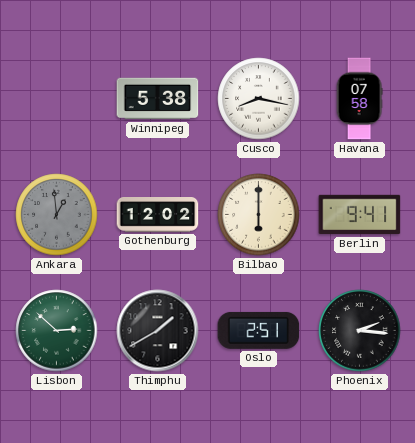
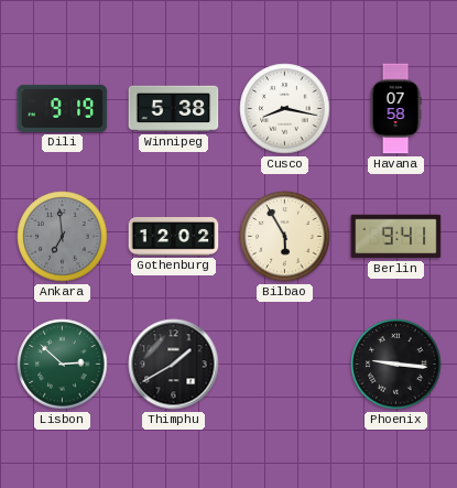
Dili: none -> 9:19 (63, 108)
Ankara: 12:59 -> 6:59 (63, 237)
Bilbao: 6:00 -> 5:55 (285, 237)
Oslo: 2:51 -> none (259, 330)
Phoenix: 2:16 -> 9:16 (396, 365)
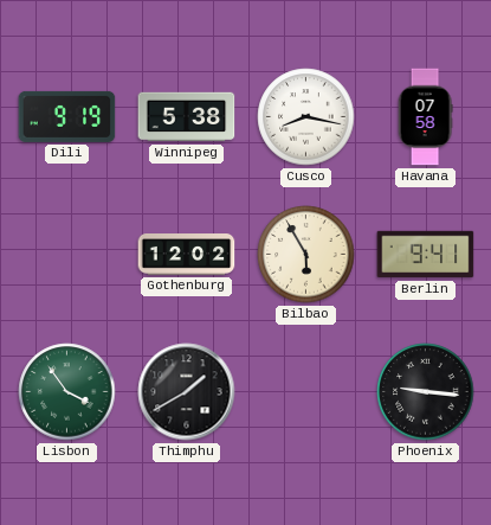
Ankara: 6:59 -> none (63, 237)
Lisbon: 2:52 -> 3:54 (67, 392)
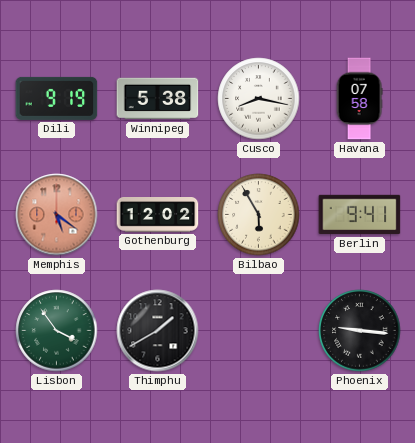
Memphis: none -> 5:21 (57, 215)
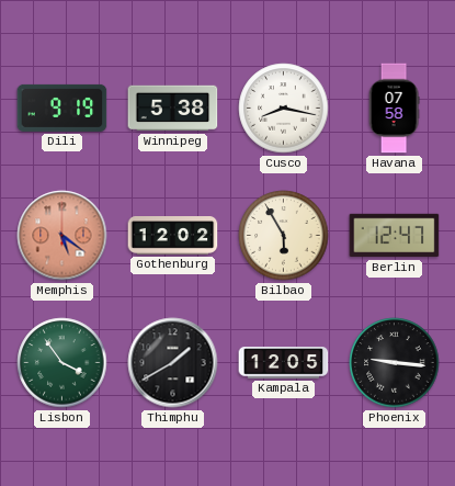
Berlin: 9:41 -> 12:47 (395, 236)
Kampala: none -> 12:05 (284, 363)
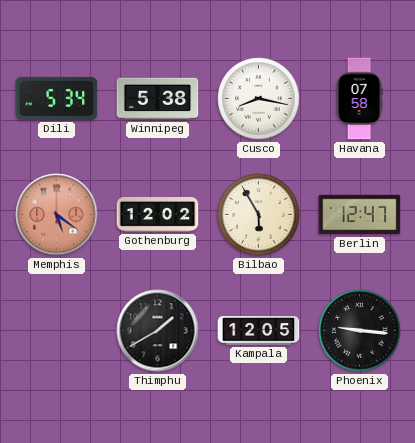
Dili: 9:19 -> 5:34 (57, 98)
Lisbon: 3:54 -> none (62, 363)
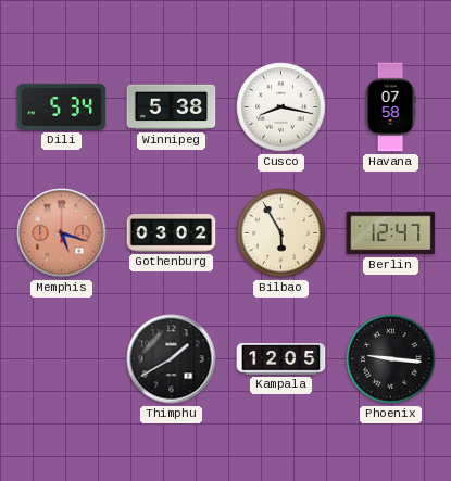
Memphis: 5:21 -> 5:18 (62, 233)
Gothenburg: 12:02 -> 03:02 (172, 233)
